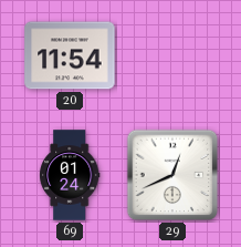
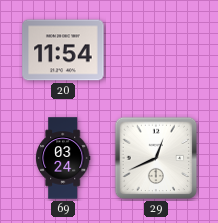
69: 01:24 -> 03:24 (63, 158)
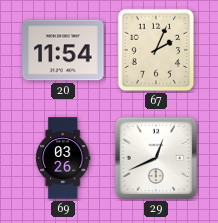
67: none -> 2:04 (156, 50)
69: 03:24 -> 03:26 (63, 158)
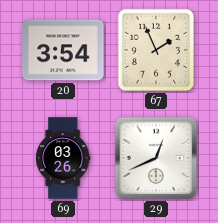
20: 11:54 -> 3:54 (63, 50)
67: 2:04 -> 1:56 (156, 50)
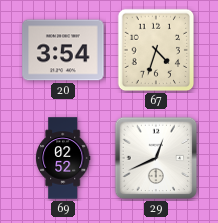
67: 1:56 -> 4:33 (156, 50)
69: 03:26 -> 02:52 (63, 158)
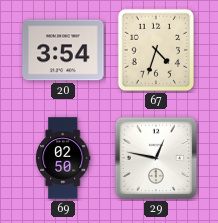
69: 02:52 -> 02:50 (63, 158)
29: 12:41 -> 12:47 (156, 158)
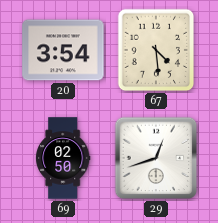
67: 4:33 -> 4:29 (156, 50)
29: 12:47 -> 12:42 (156, 158)
